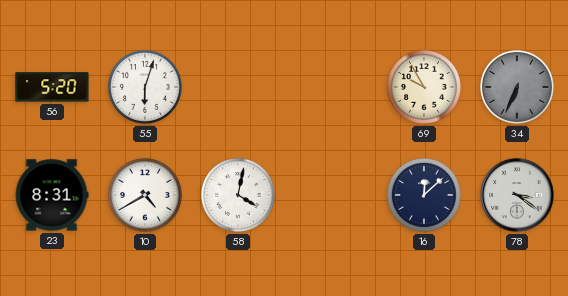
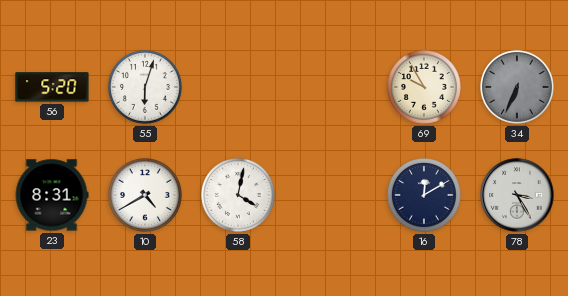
16: 12:08 -> 12:10 (425, 196)
78: 3:21 -> 3:25 (517, 195)
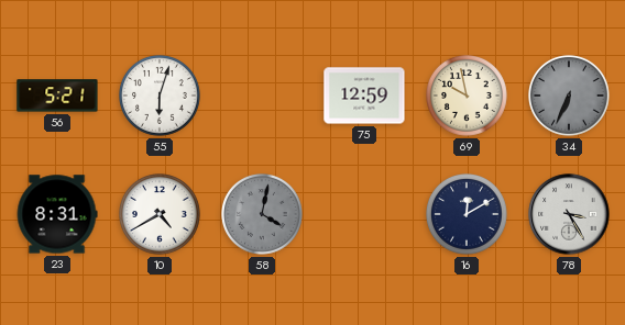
56: 5:20 -> 5:21 (57, 96)
75: none -> 12:59 (364, 96)
69: 9:55 -> 9:58 (468, 97)
58 dial: white -> grey (263, 215)
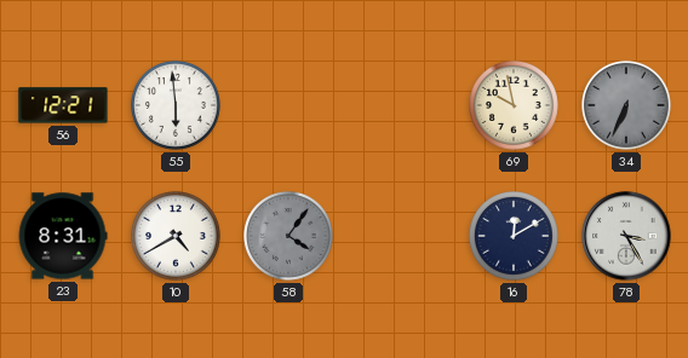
56: 5:21 -> 12:21 (63, 105)
55: 6:03 -> 5:59 (177, 106)
75: 12:59 -> none (364, 96)
58: 4:02 -> 4:06 (289, 237)
